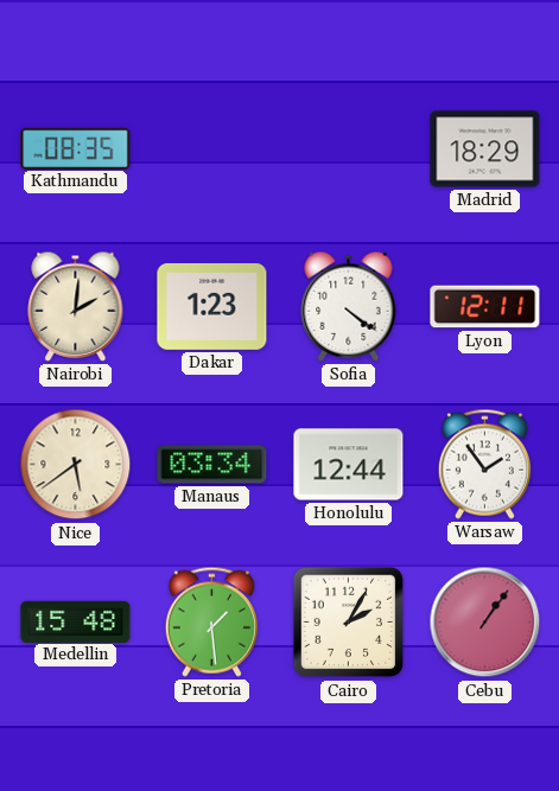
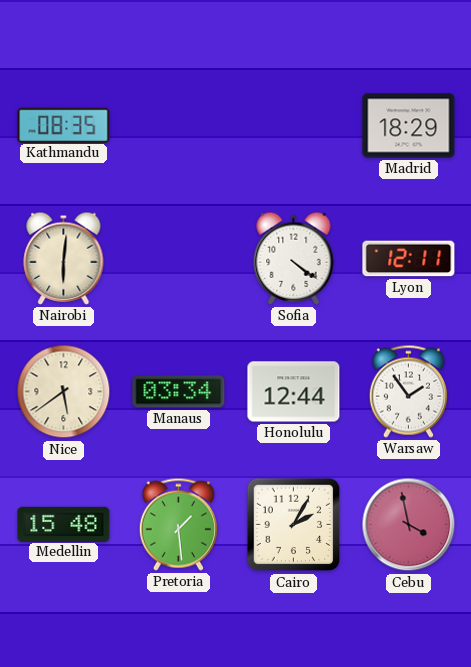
Nairobi: 2:01 -> 6:01 (64, 258)
Dakar: 1:23 -> none (212, 306)
Cebu: 1:06 -> 3:58 (409, 525)
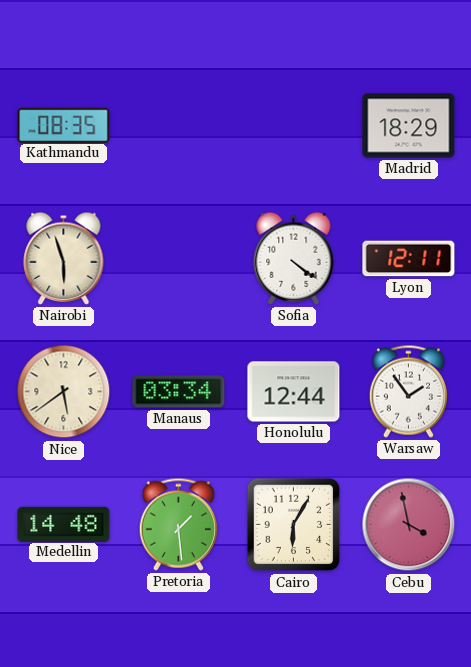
Nairobi: 6:01 -> 5:57 (64, 258)
Medellin: 15:48 -> 14:48 (64, 524)
Cairo: 2:05 -> 6:05 (294, 525)
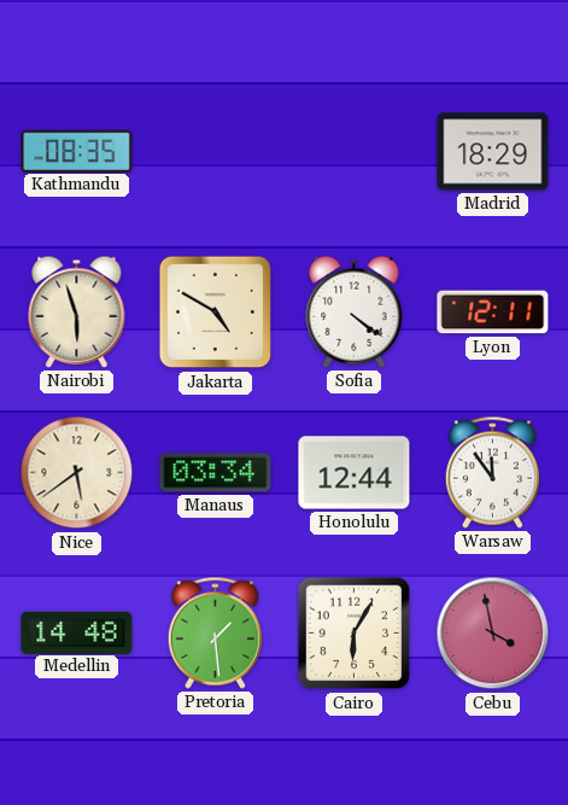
Jakarta: none -> 4:50 (216, 313)
Warsaw: 1:54 -> 11:54 (492, 472)
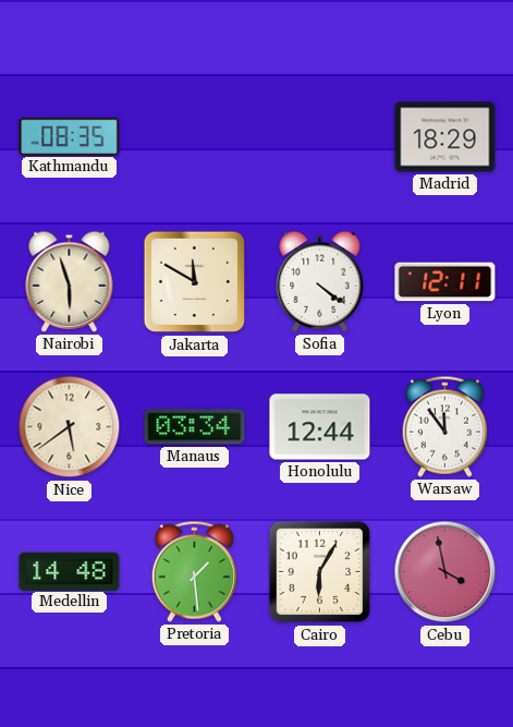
Jakarta: 4:50 -> 11:50 (195, 282)
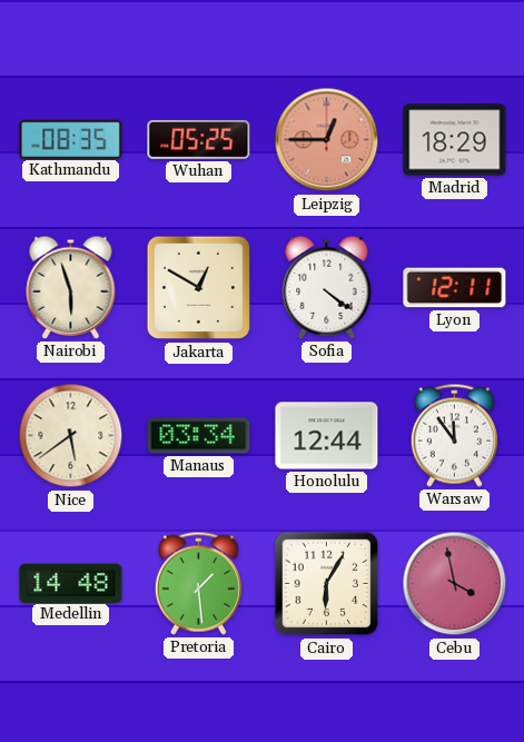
Wuhan: none -> 05:25 (199, 139)
Leipzig: none -> 12:45 (327, 140)
Jakarta: 11:50 -> 12:50 (199, 288)
